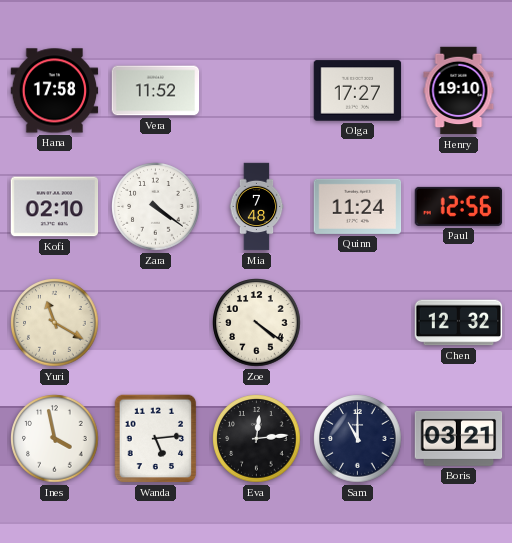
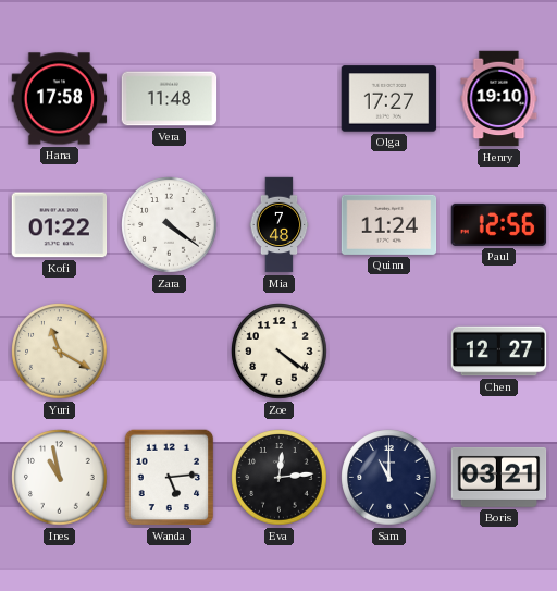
Vera: 11:52 -> 11:48 (170, 99)
Kofi: 02:10 -> 01:22 (60, 225)
Chen: 12:32 -> 12:27 (499, 352)
Ines: 3:58 -> 10:58 (60, 478)
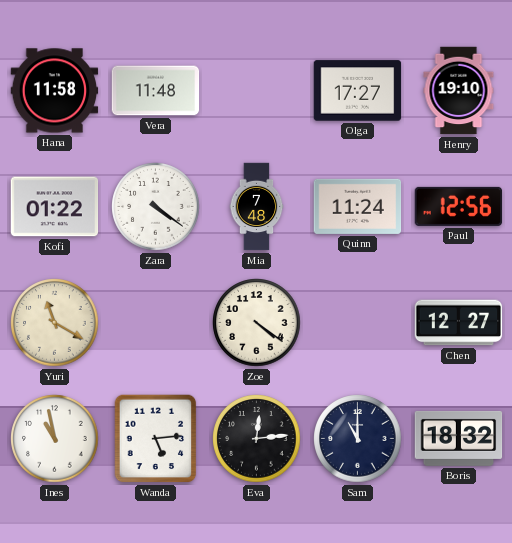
Hana: 17:58 -> 11:58 (55, 91)
Boris: 03:21 -> 18:32 (459, 438)
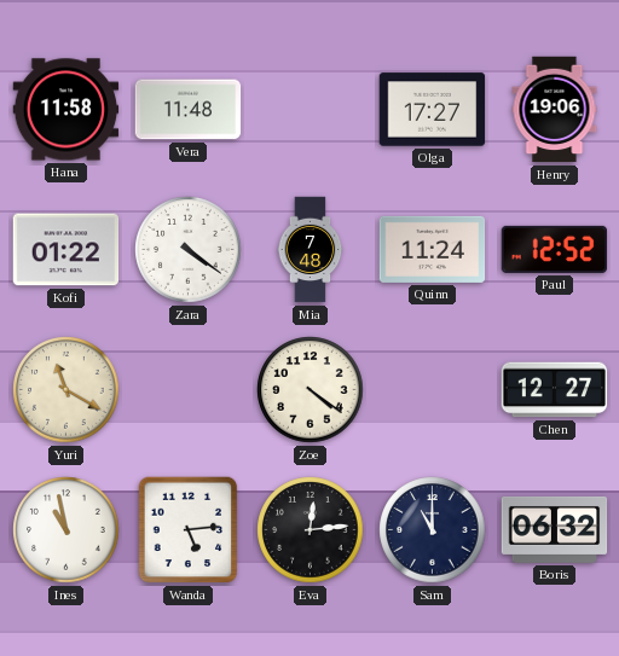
Henry: 19:10 -> 19:06 (555, 110)
Paul: 12:56 -> 12:52 (555, 249)
Boris: 18:32 -> 06:32 (555, 529)
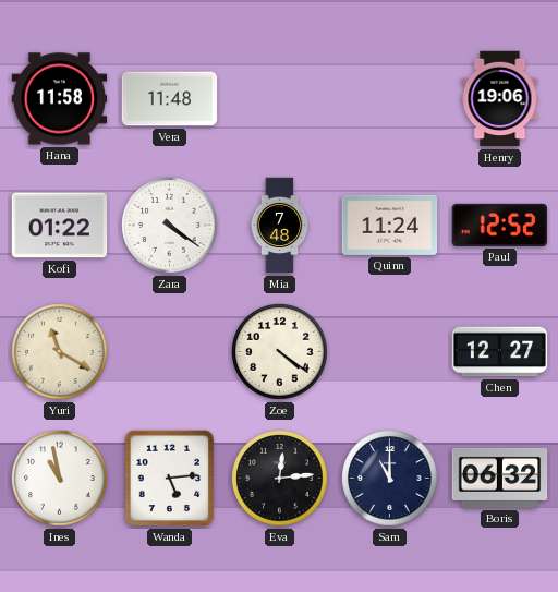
Olga: 17:27 -> none (433, 110)
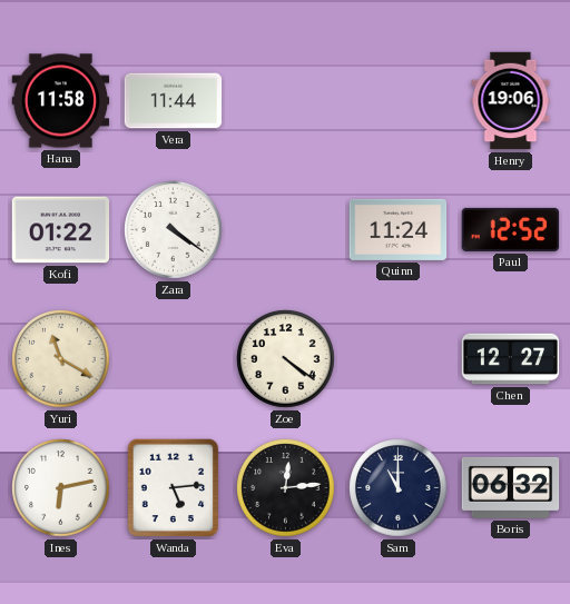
Vera: 11:48 -> 11:44 (174, 101)
Mia: 7:48 -> none (280, 226)
Ines: 10:58 -> 6:13 (61, 488)
